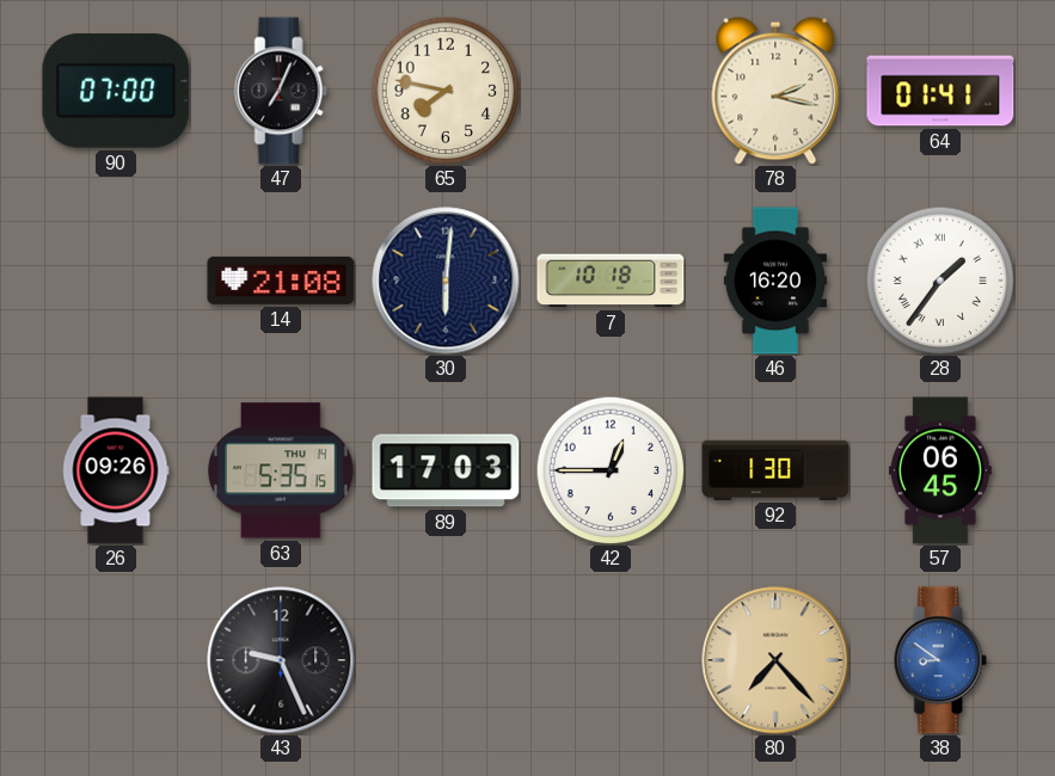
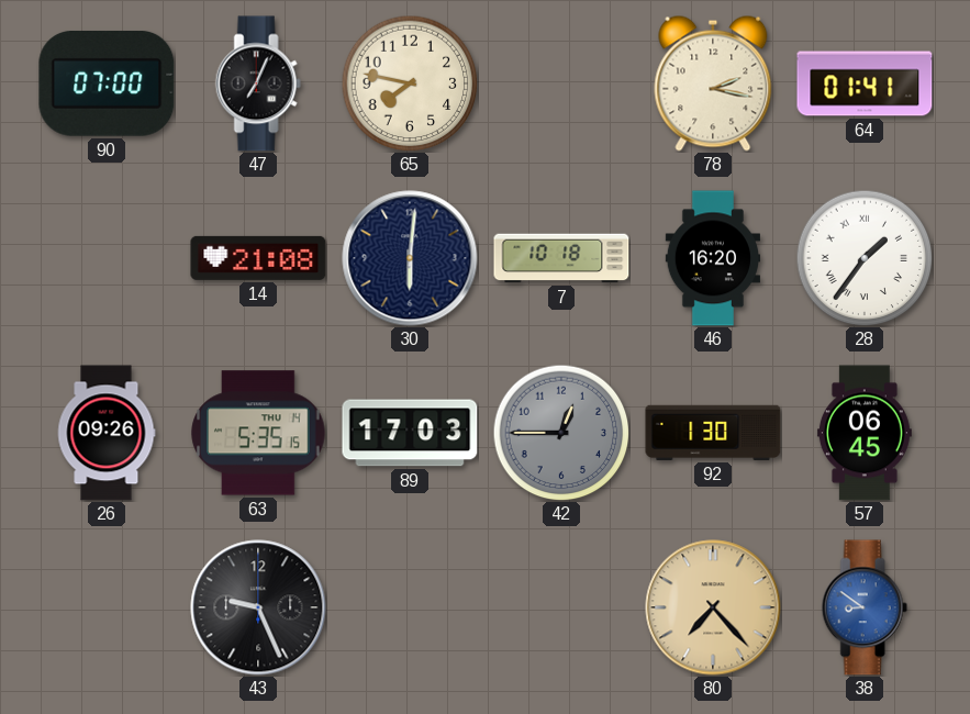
42 dial: white -> grey (561, 433)
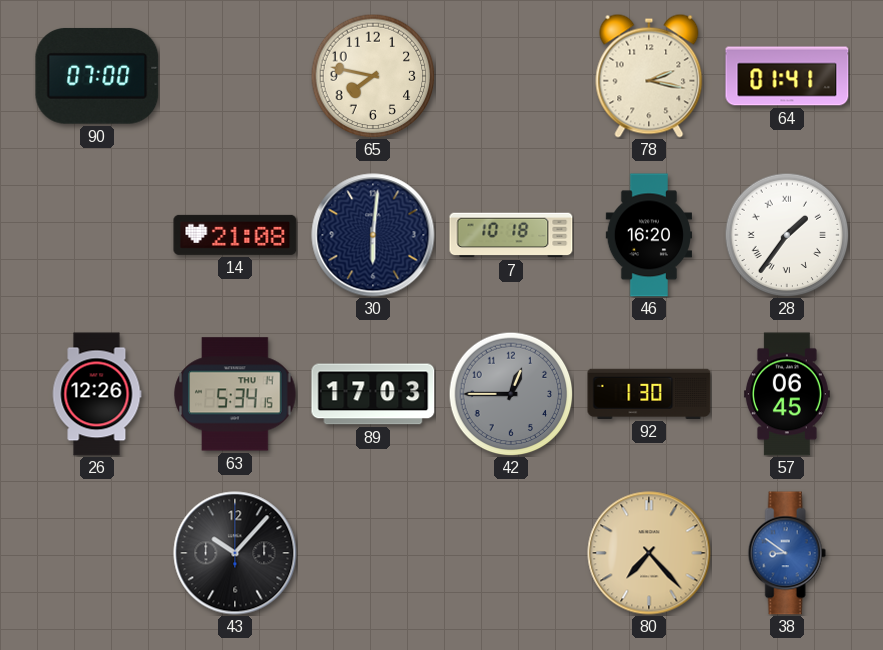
47: 7:04 -> none (258, 83)
26: 09:26 -> 12:26 (97, 394)
63: 5:35 -> 5:34 (235, 394)
43: 9:26 -> 10:07 (235, 553)
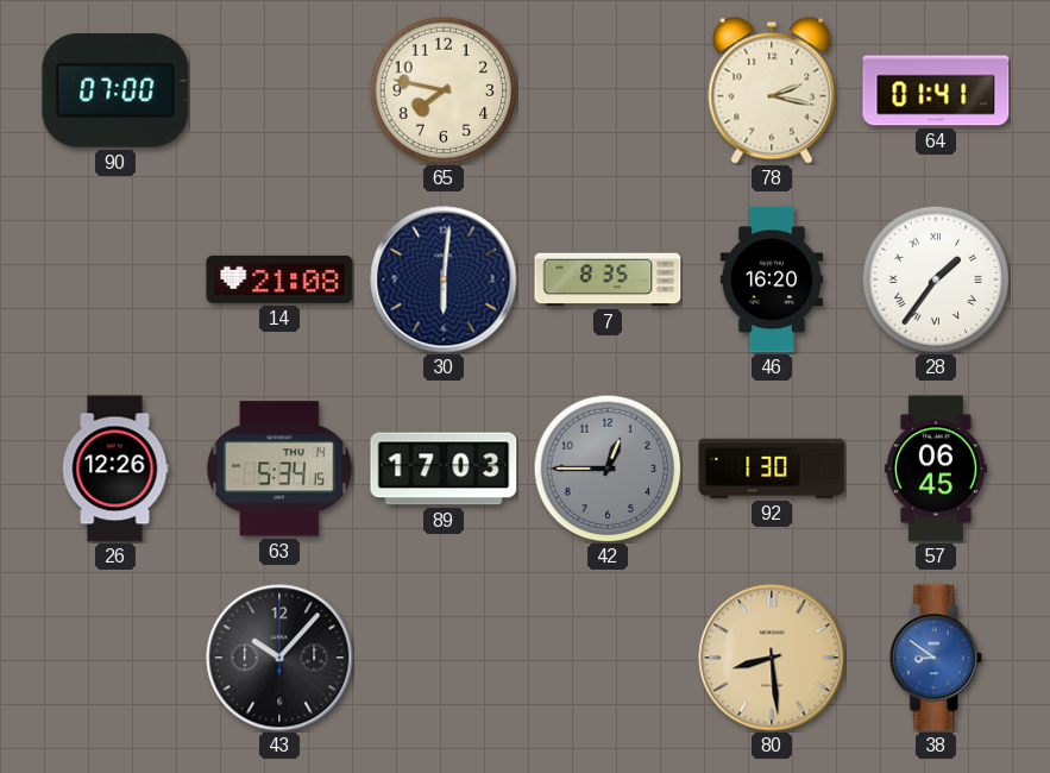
7: 10:18 -> 8:35 (608, 279)
80: 7:23 -> 8:29 (772, 658)
